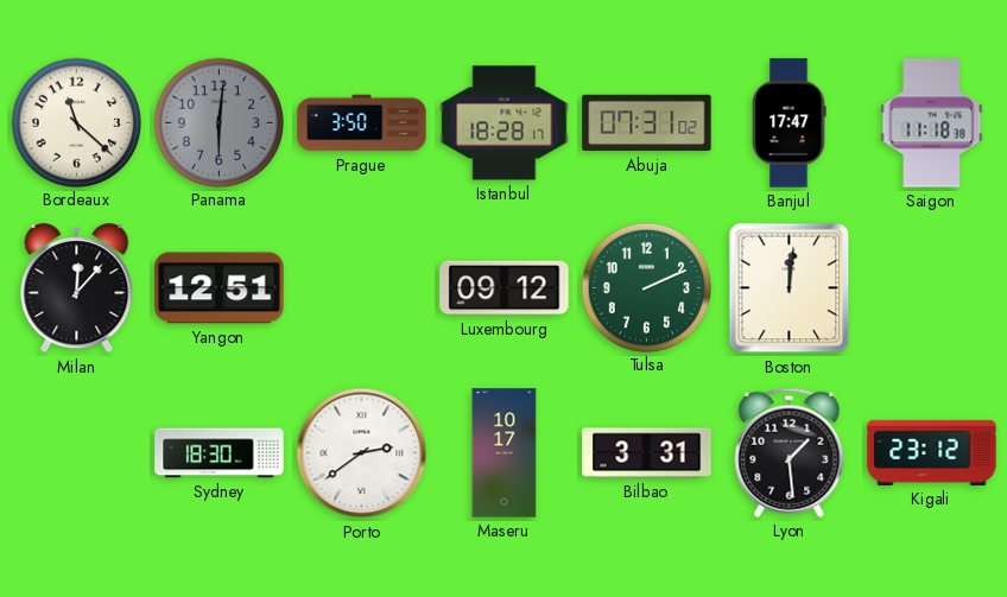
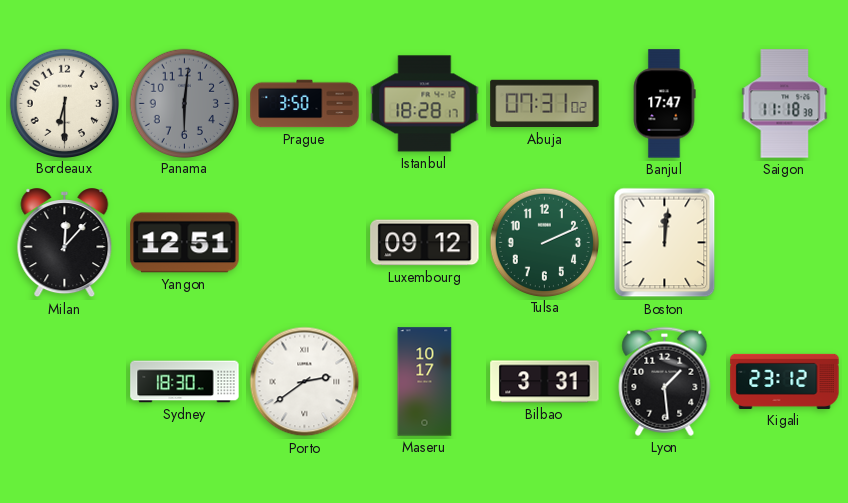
Bordeaux: 11:22 -> 6:30 (64, 103)
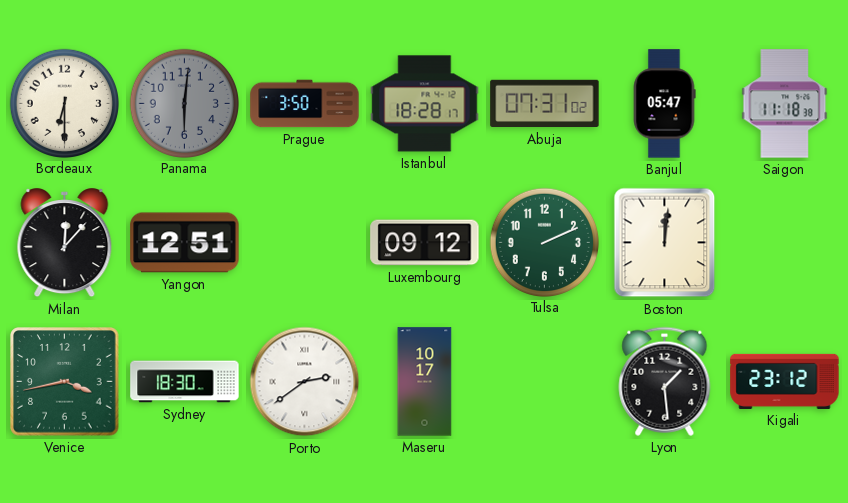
Banjul: 17:47 -> 05:47 (664, 104)
Venice: none -> 3:43 (65, 382)
Bilbao: 3:31 -> none (545, 382)
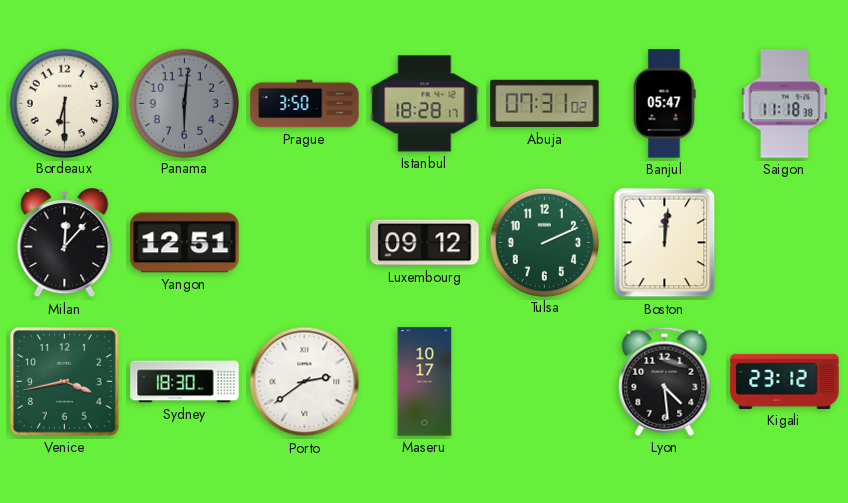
Lyon: 1:29 -> 4:29 (665, 381)
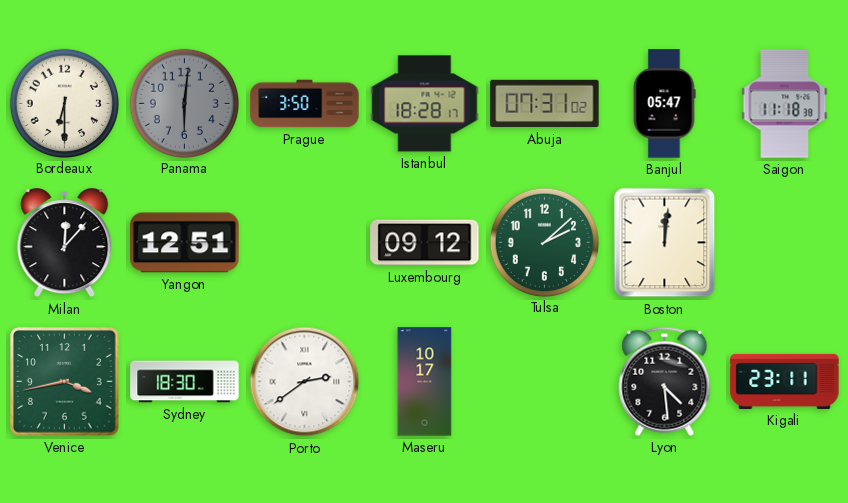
Tulsa: 2:11 -> 2:08 (544, 242)
Kigali: 23:12 -> 23:11 (785, 381)
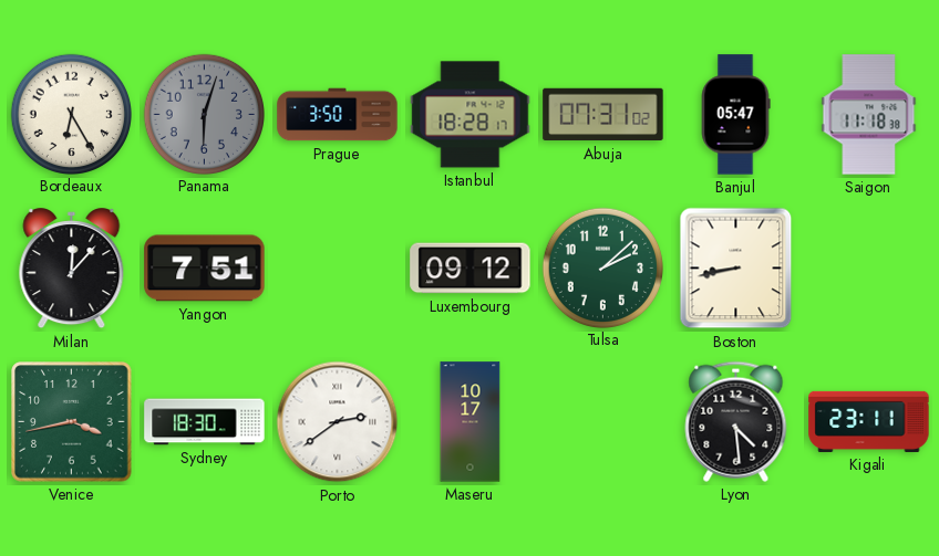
Bordeaux: 6:30 -> 6:25 (71, 114)
Panama: 6:01 -> 6:03 (204, 114)
Yangon: 12:51 -> 7:51 (205, 269)
Boston: 12:01 -> 8:43 (736, 269)
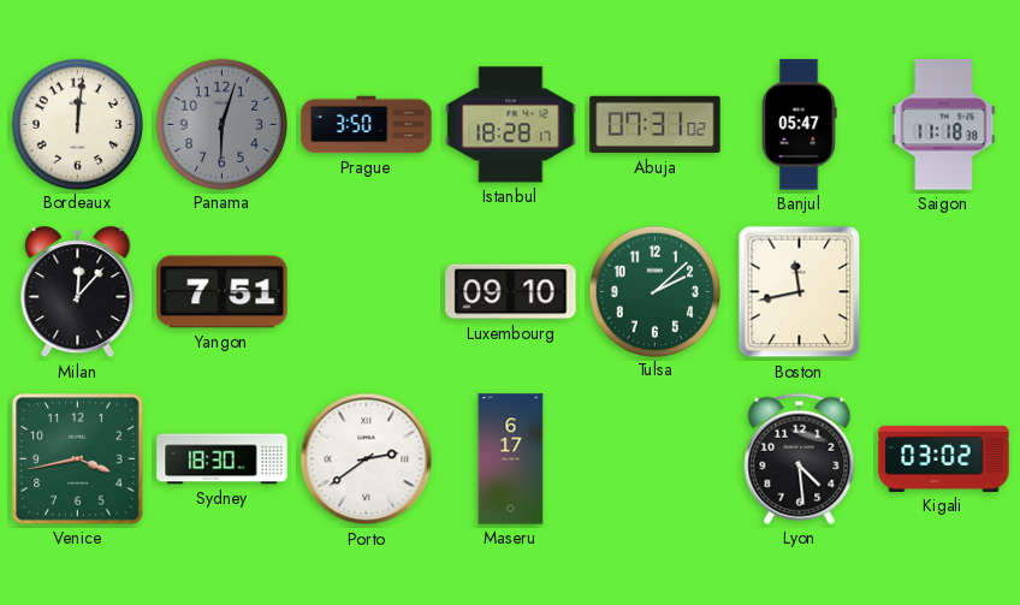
Bordeaux: 6:25 -> 12:01 (77, 124)
Luxembourg: 09:12 -> 09:10 (511, 292)
Boston: 8:43 -> 11:43 (800, 292)
Maseru: 10:17 -> 6:17 (511, 459)
Kigali: 23:11 -> 03:02 (944, 458)
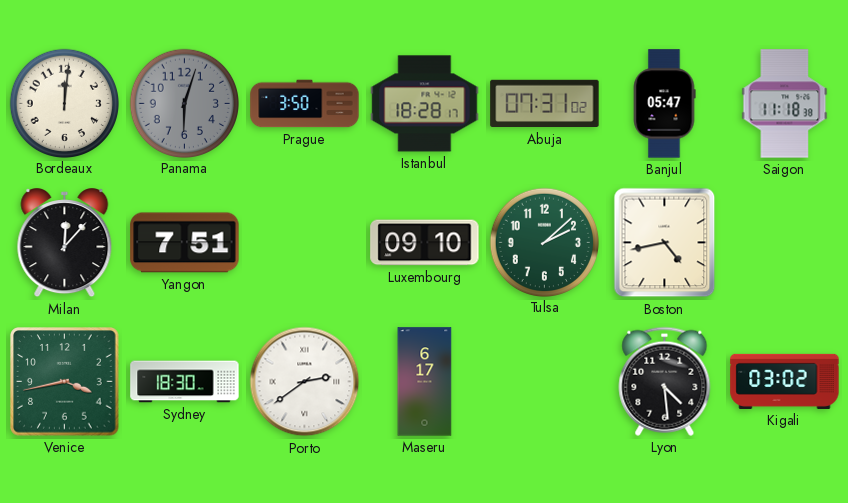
Boston: 11:43 -> 4:43 (665, 243)
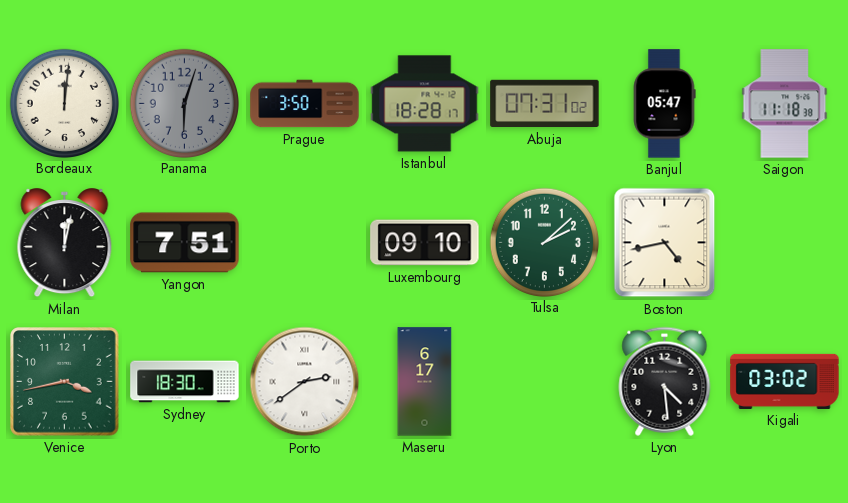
Milan: 12:07 -> 12:02 (65, 243)
